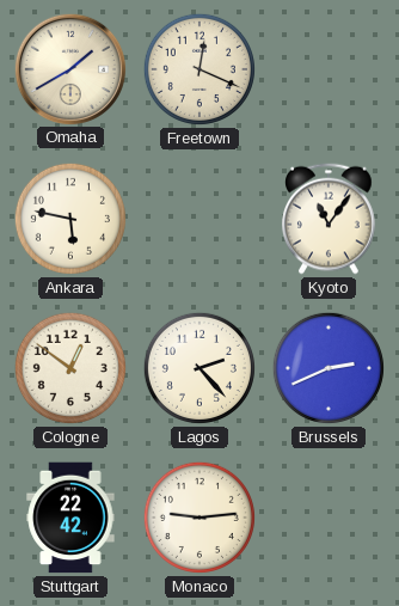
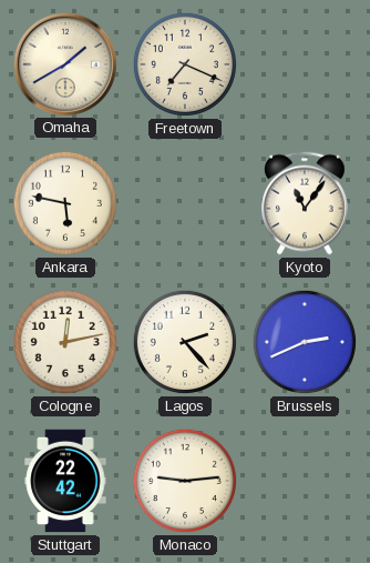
Freetown: 12:19 -> 7:19 (185, 64)
Cologne: 12:51 -> 12:13 (65, 342)
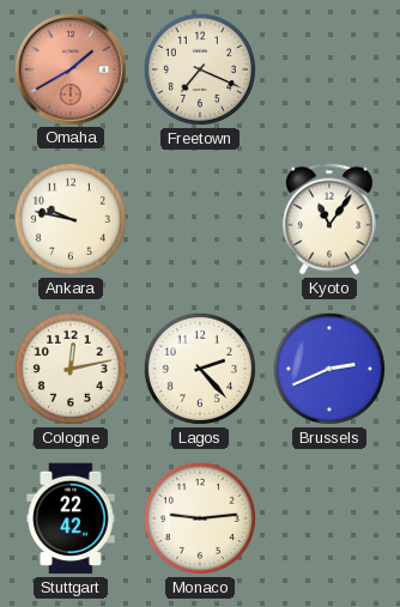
Omaha dial: cream -> salmon (69, 68)
Ankara: 5:47 -> 9:47 (71, 219)
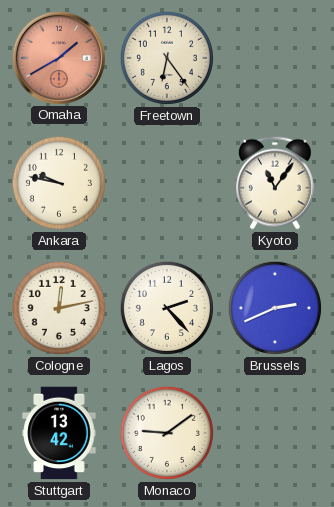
Freetown: 7:19 -> 6:24 (167, 58)
Stuttgart: 22:42 -> 13:42 (59, 433)
Monaco: 9:14 -> 9:09 (167, 433)
